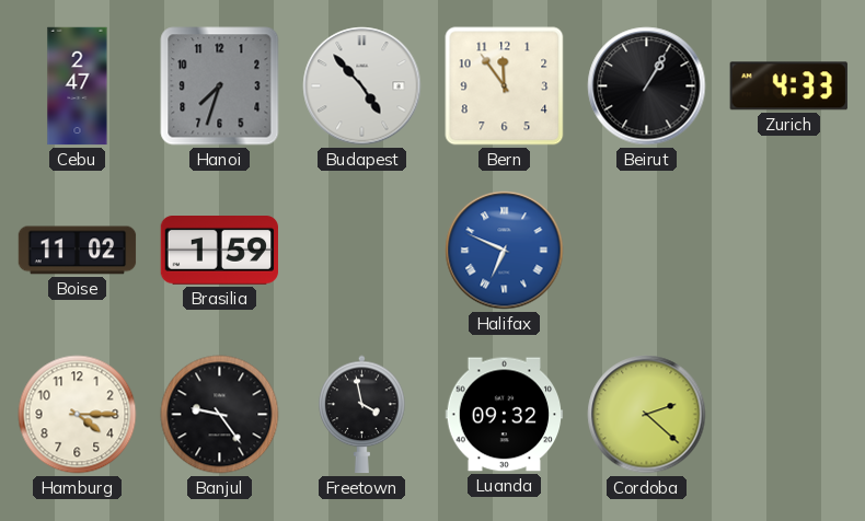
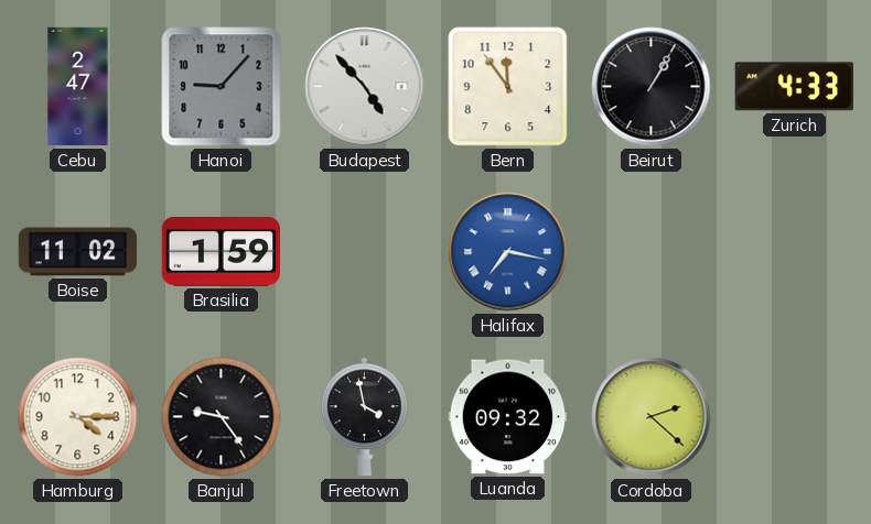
Hanoi: 7:33 -> 9:07 (222, 87)
Halifax: 6:49 -> 7:17 (508, 252)
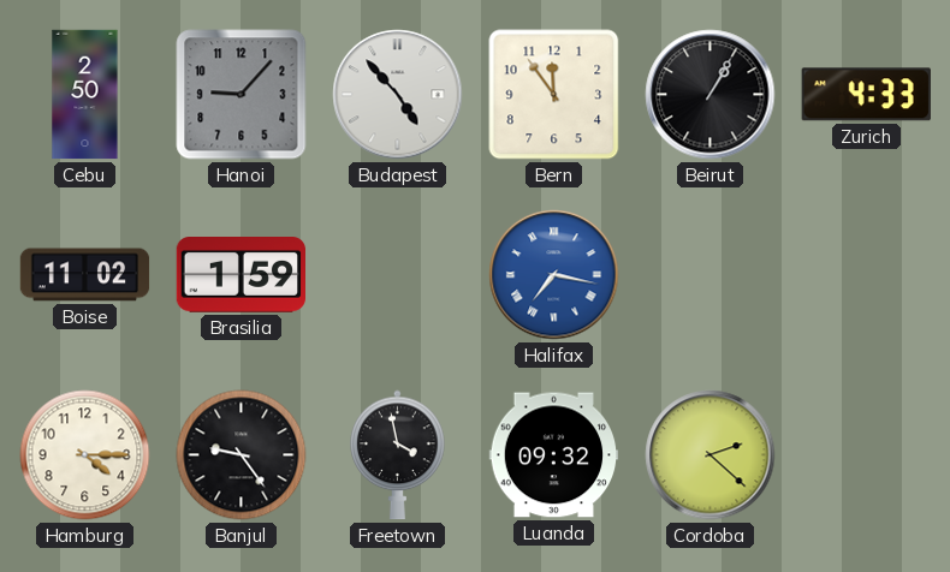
Cebu: 2:47 -> 2:50 (85, 95)
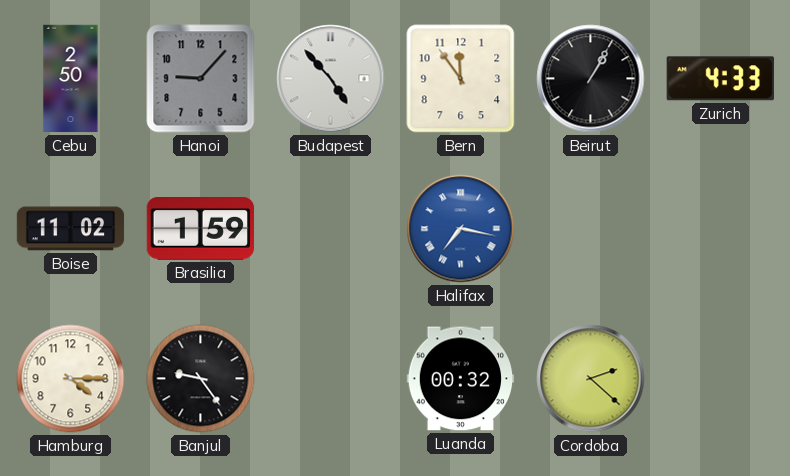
Freetown: 3:58 -> none (398, 455)
Luanda: 09:32 -> 00:32 (461, 379)
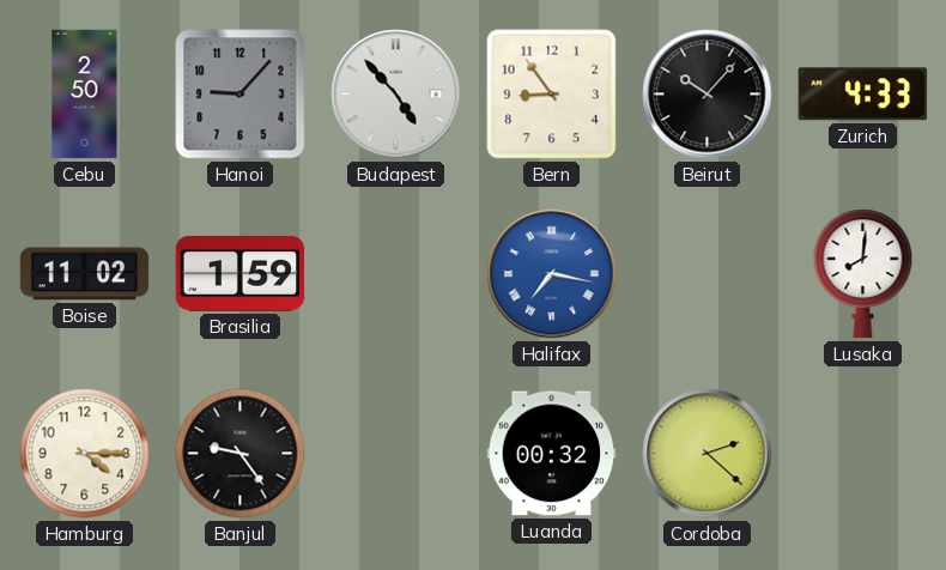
Bern: 11:54 -> 8:54 (552, 95)
Beirut: 1:05 -> 10:07 (708, 95)
Lusaka: none -> 8:01 (863, 274)
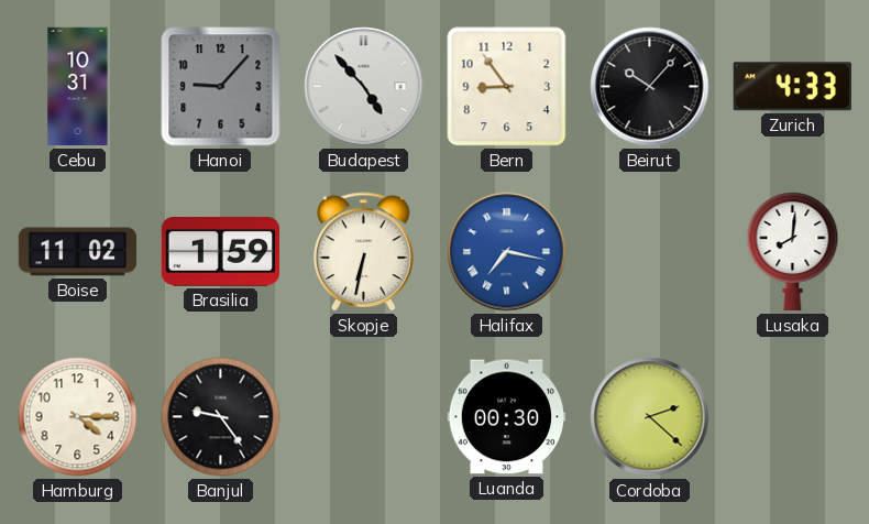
Cebu: 2:50 -> 10:31 (78, 87)
Skopje: none -> 6:32 (364, 252)
Luanda: 00:32 -> 00:30 (507, 417)
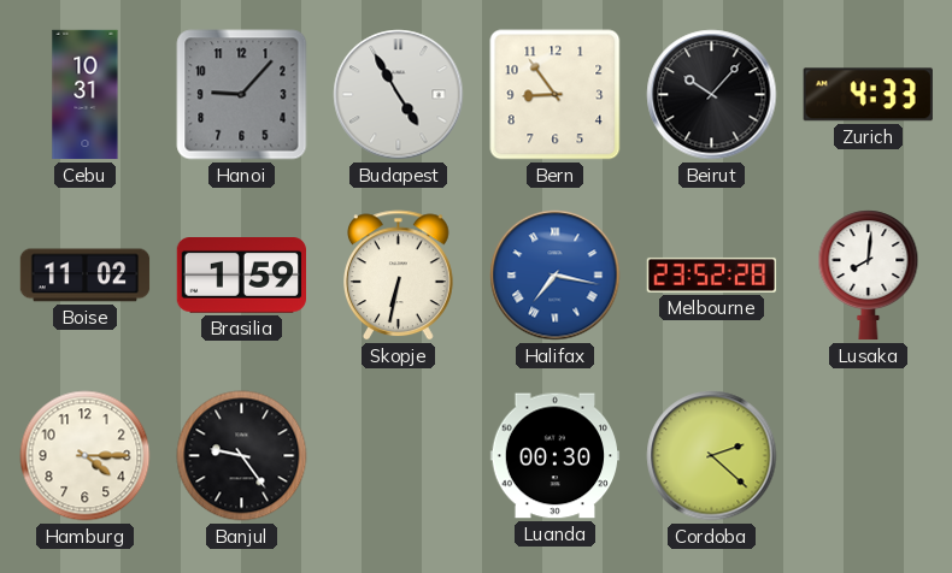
Budapest: 4:53 -> 4:55 (399, 95)
Melbourne: none -> 23:52 (712, 274)
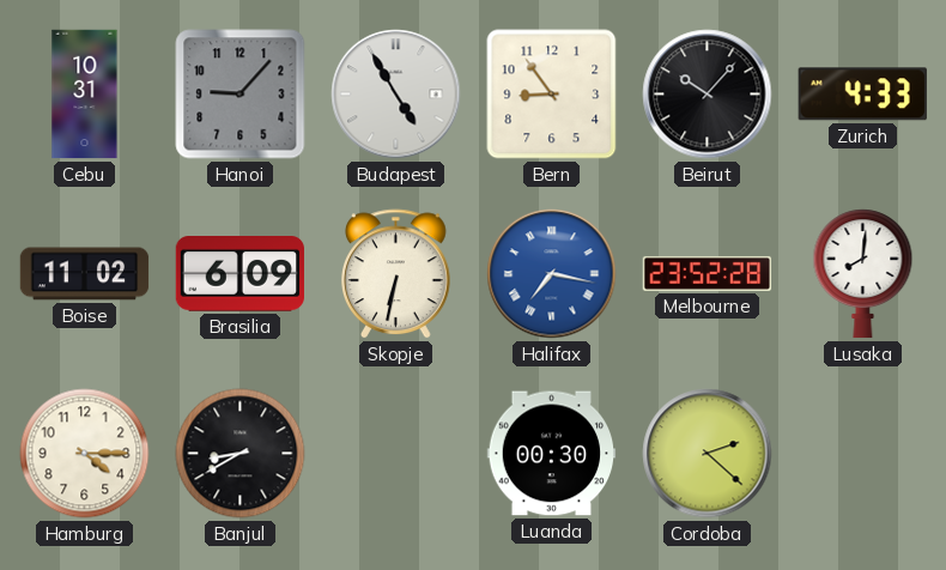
Brasilia: 1:59 -> 6:09 (241, 274)
Banjul: 9:24 -> 8:40 (241, 454)
